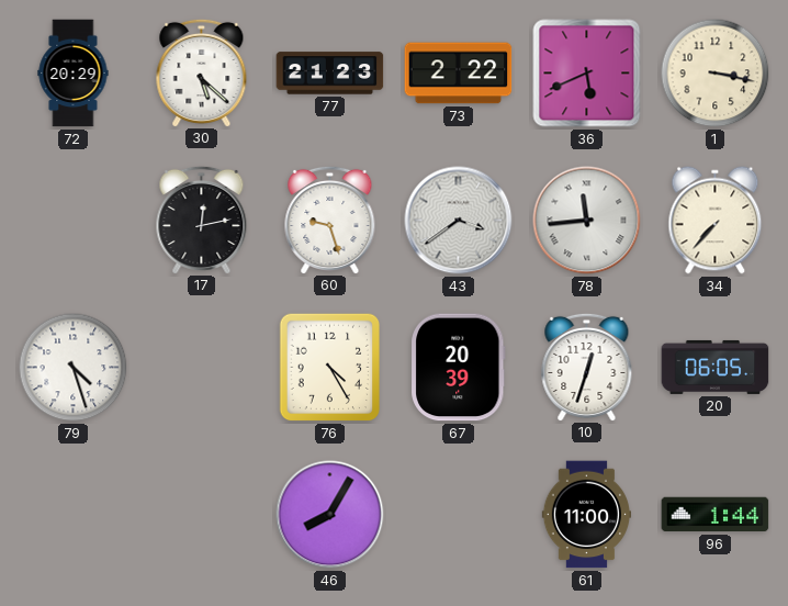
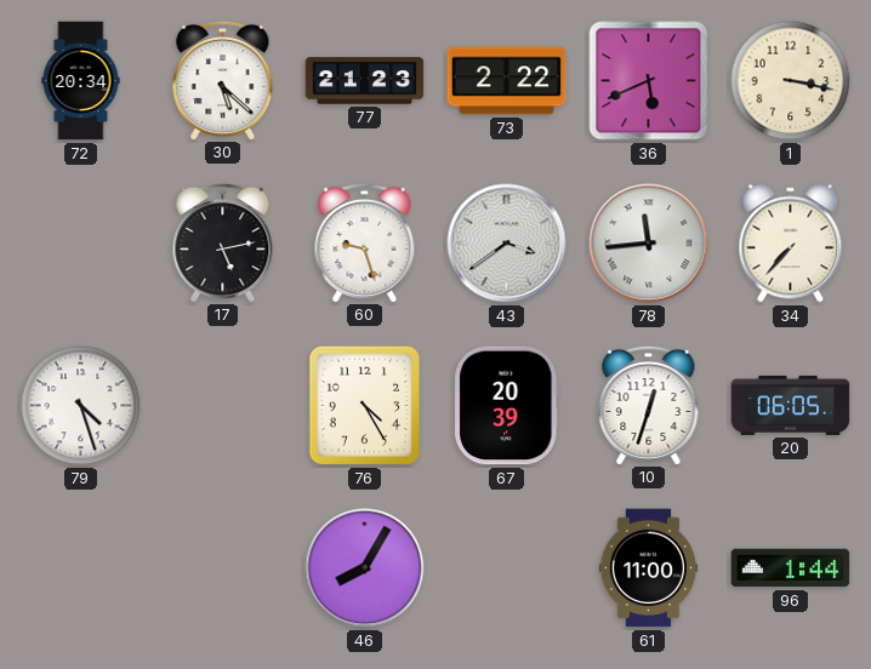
72: 20:29 -> 20:34 (81, 81)
17: 12:13 -> 5:13 (223, 242)
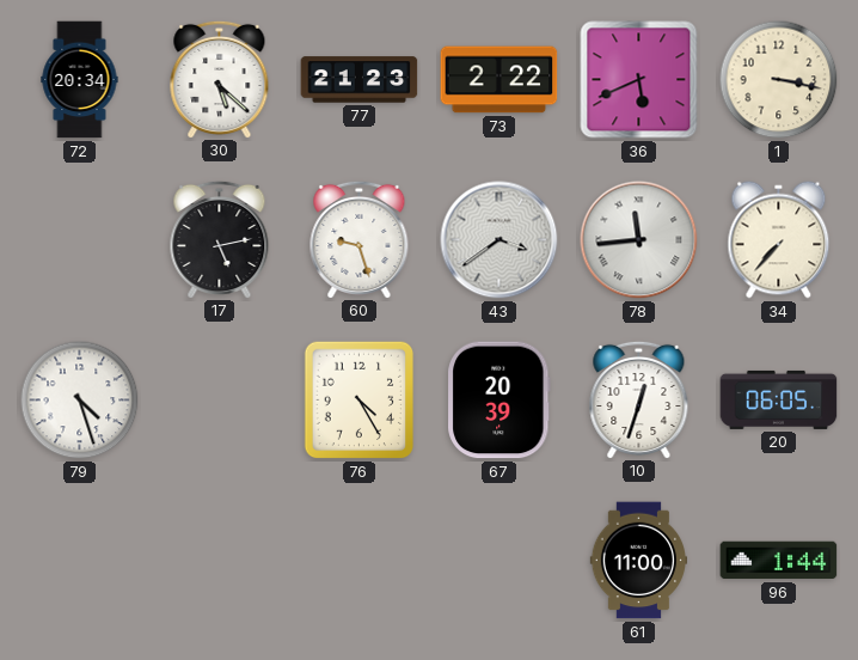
46: 8:05 -> none (365, 568)
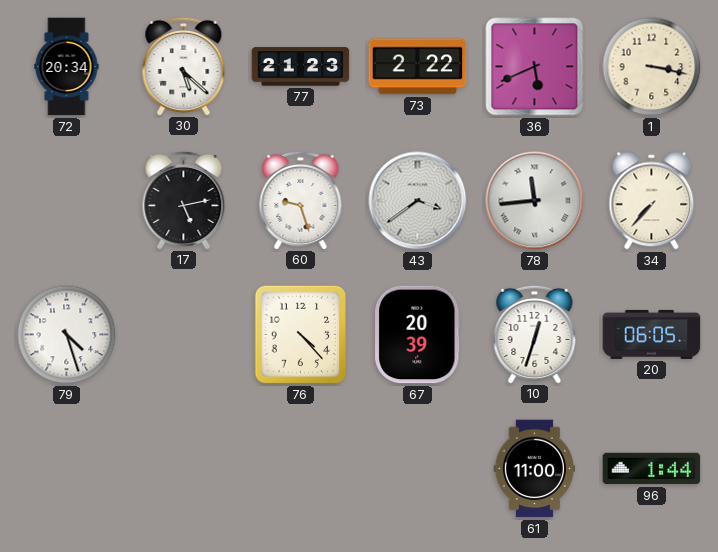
76: 4:25 -> 4:23 (301, 335)
